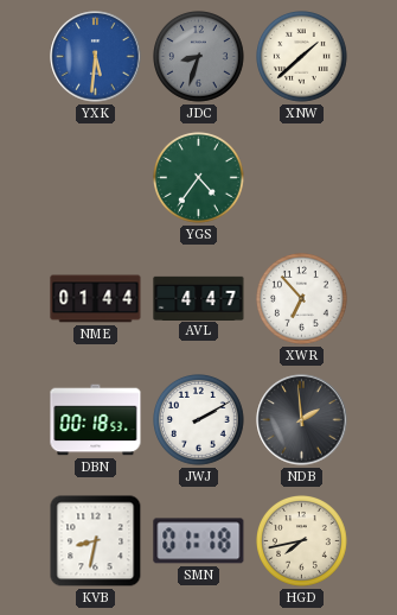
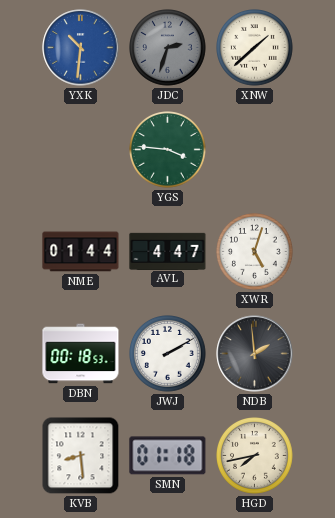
YXK: 5:31 -> 10:31 (81, 48)
JDC: 8:33 -> 2:33 (168, 48)
YGS: 4:36 -> 3:46 (168, 150)
XWR: 6:53 -> 5:03 (255, 252)
KVB: 8:32 -> 8:29 (81, 456)
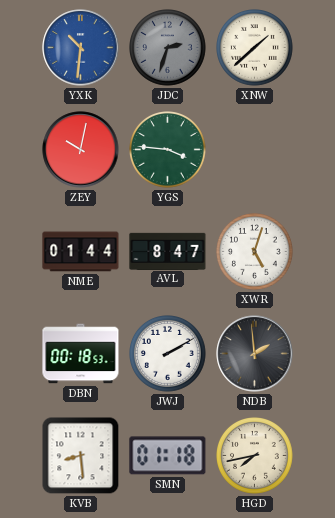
ZEY: none -> 10:02 (81, 150)
AVL: 4:47 -> 8:47 (168, 251)
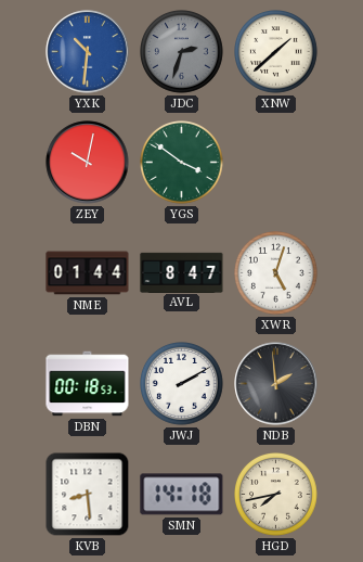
YGS: 3:46 -> 3:51 (182, 163)
SMN: 01:18 -> 14:18 (182, 495)
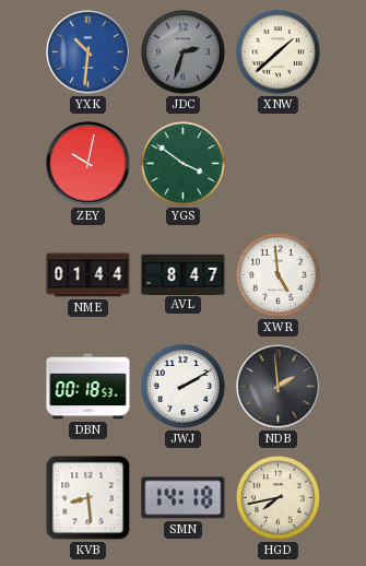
XWR: 5:03 -> 4:59 (279, 275)
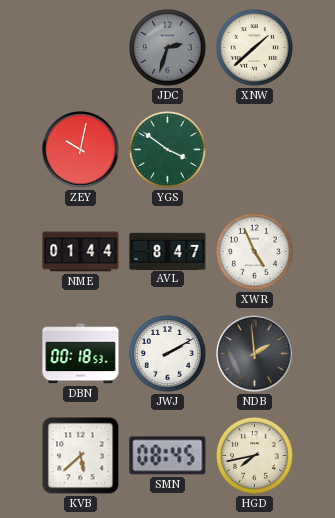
YXK: 10:31 -> none (88, 52)
XWR: 4:59 -> 4:56 (255, 252)
KVB: 8:29 -> 5:38 (81, 456)
SMN: 14:18 -> 08:45 (168, 456)
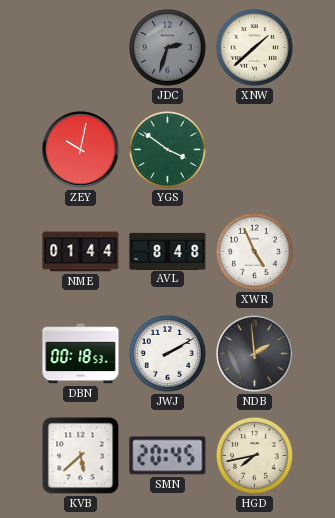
AVL: 8:47 -> 8:48 (168, 251)
SMN: 08:45 -> 20:45 (168, 456)
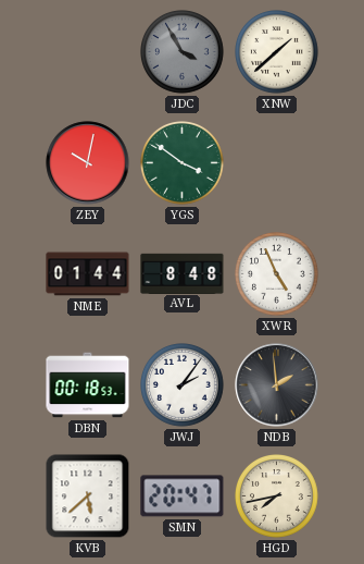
JDC: 2:33 -> 3:55 (183, 52)
JWJ: 2:10 -> 2:06 (183, 385)
SMN: 20:45 -> 20:47 (183, 496)
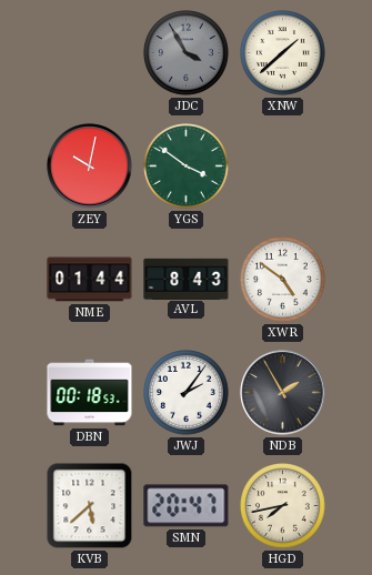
AVL: 8:48 -> 8:43 (187, 279)
XWR: 4:56 -> 4:51 (283, 280)
NDB: 1:59 -> 1:55 (283, 393)
